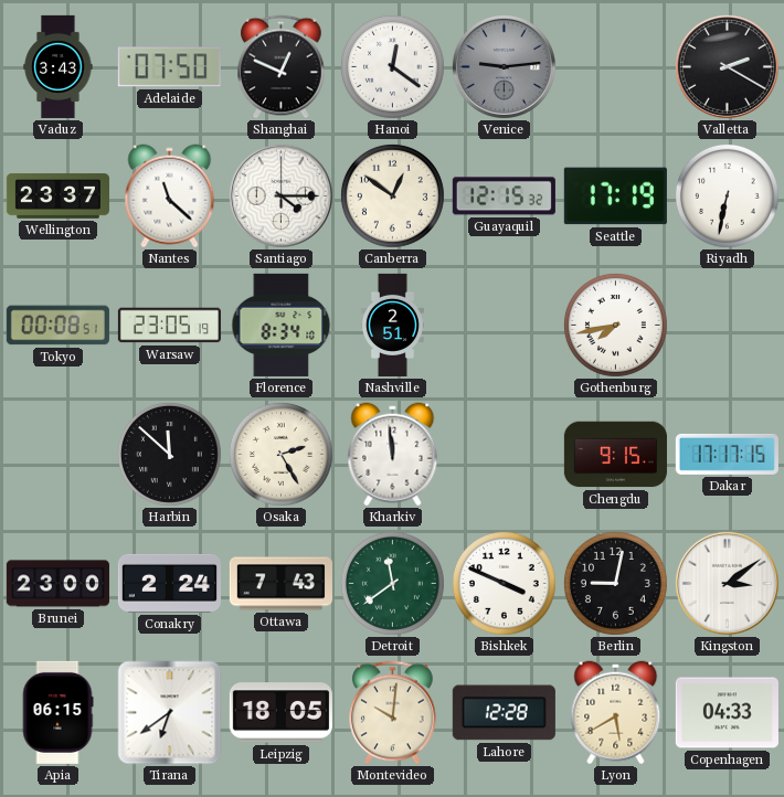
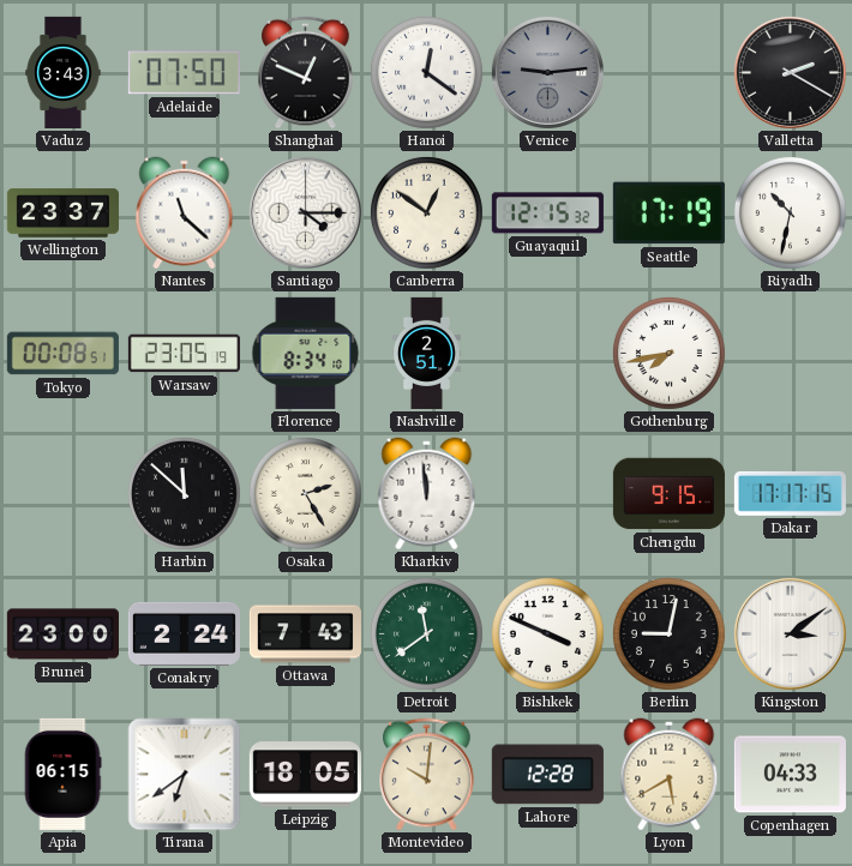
Riyadh: 6:32 -> 10:32 (790, 212)
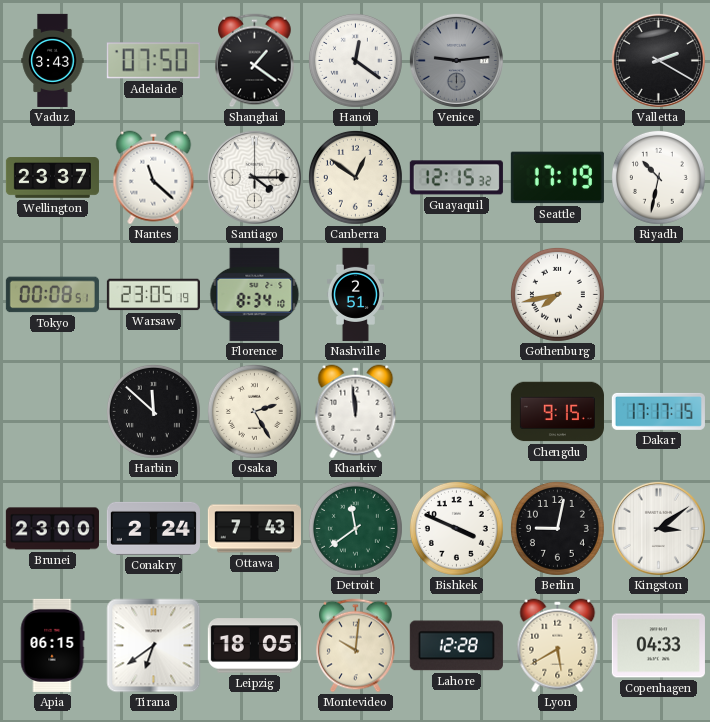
Shanghai: 12:49 -> 1:21 (255, 61)
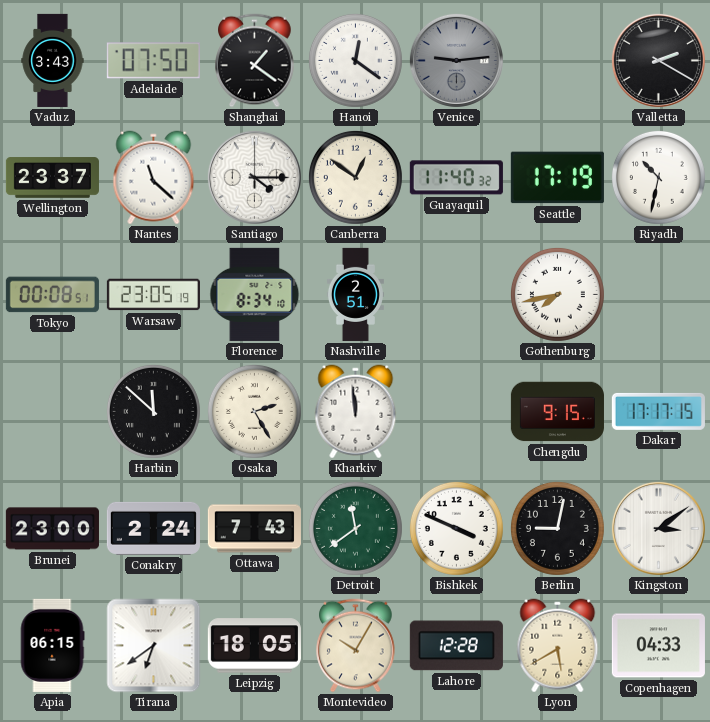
Guayaquil: 12:15 -> 11:40 (456, 178)
Montevideo: 10:01 -> 10:05 (356, 646)
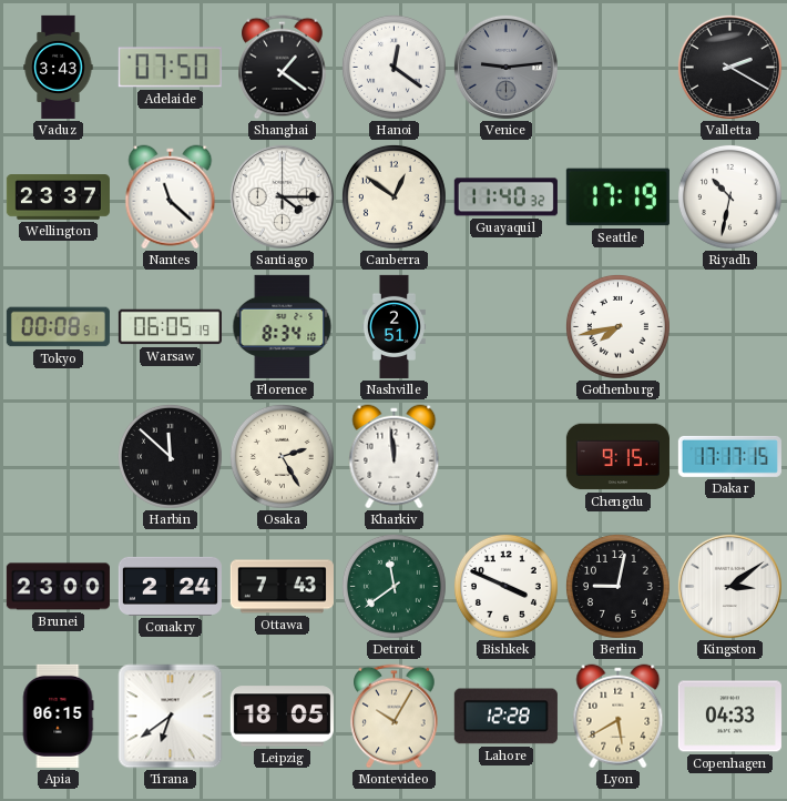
Warsaw: 23:05 -> 06:05 (170, 327)
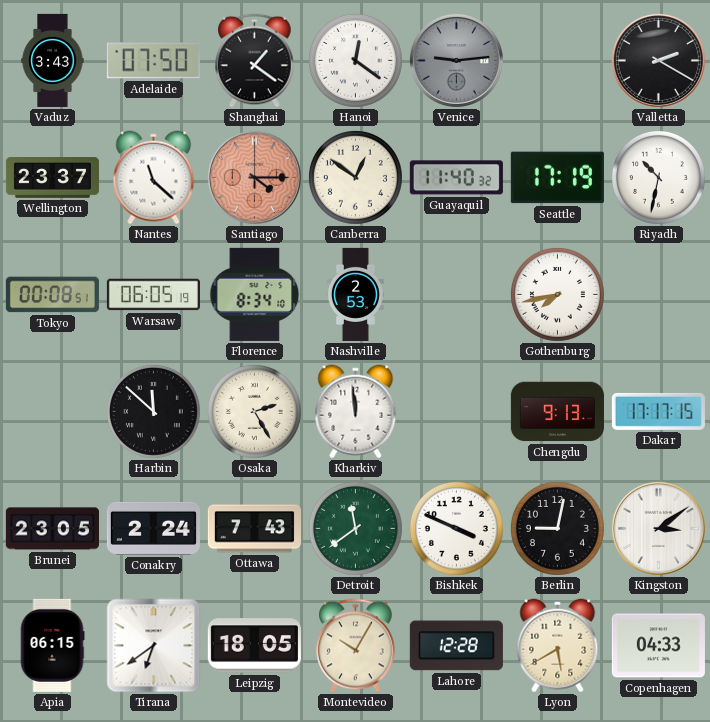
Santiago dial: white -> salmon (254, 177)
Nashville: 2:51 -> 2:53 (355, 294)
Chengdu: 9:15 -> 9:13 (557, 412)
Brunei: 23:00 -> 23:05 (52, 529)
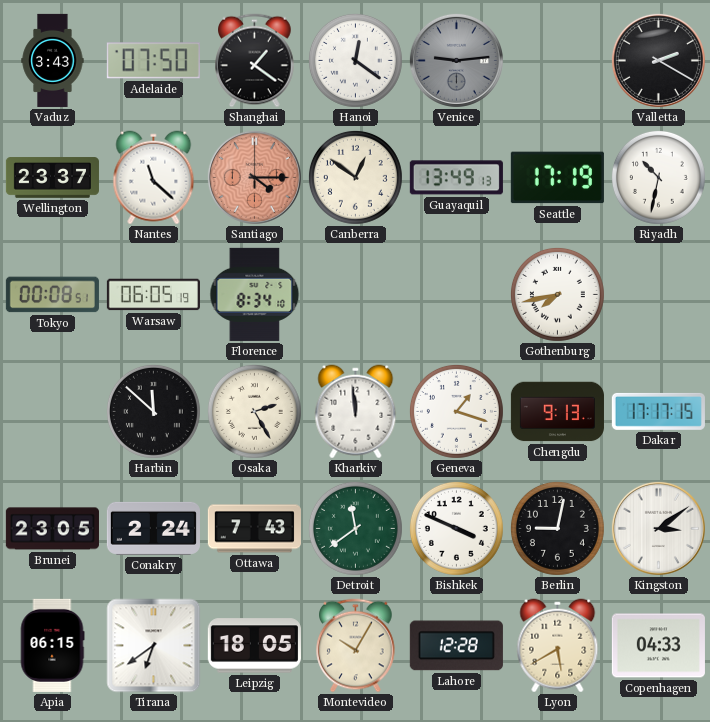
Guayaquil: 11:40 -> 13:49 (456, 178)
Nashville: 2:53 -> none (355, 294)
Geneva: none -> 1:18 (456, 411)
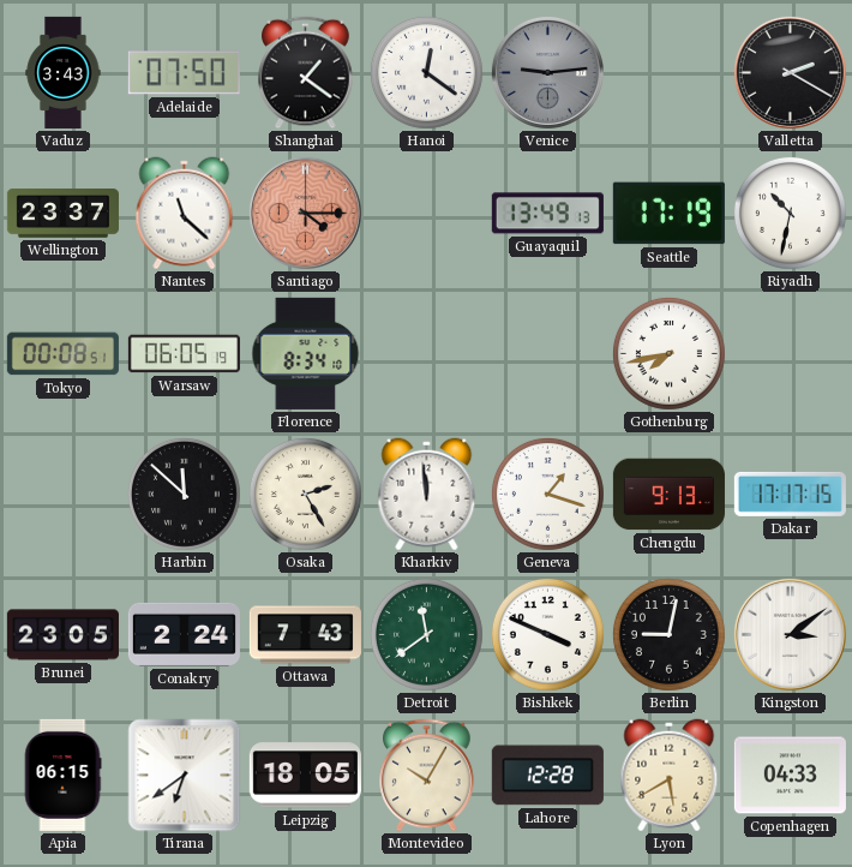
Canberra: 12:51 -> none (355, 177)
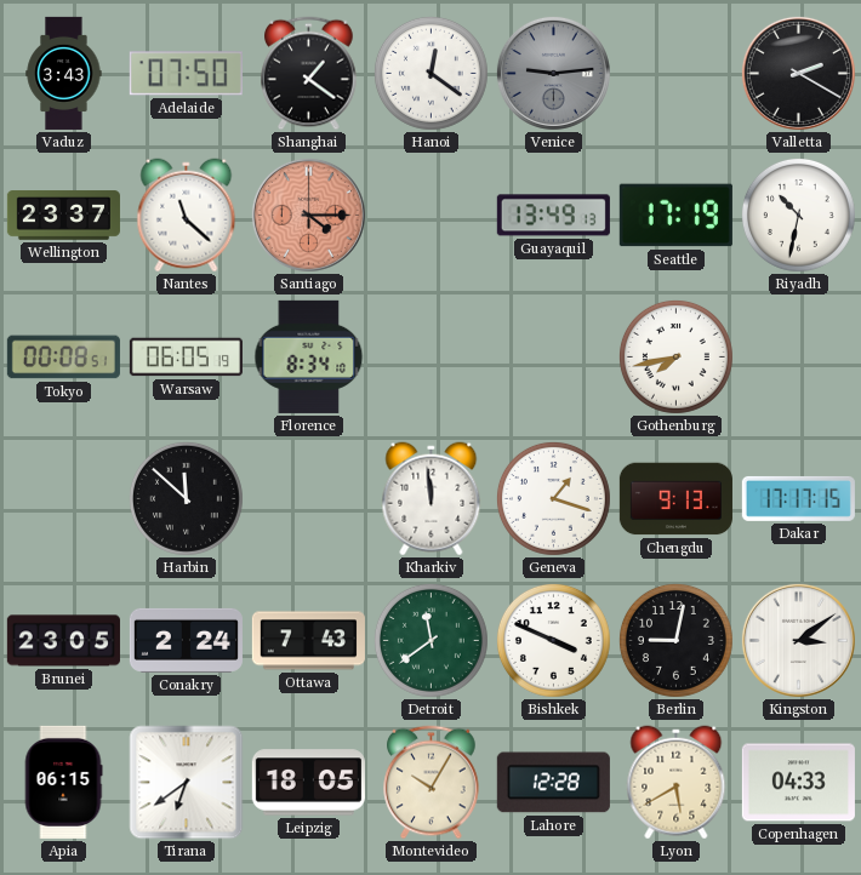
Osaka: 2:25 -> none (305, 494)
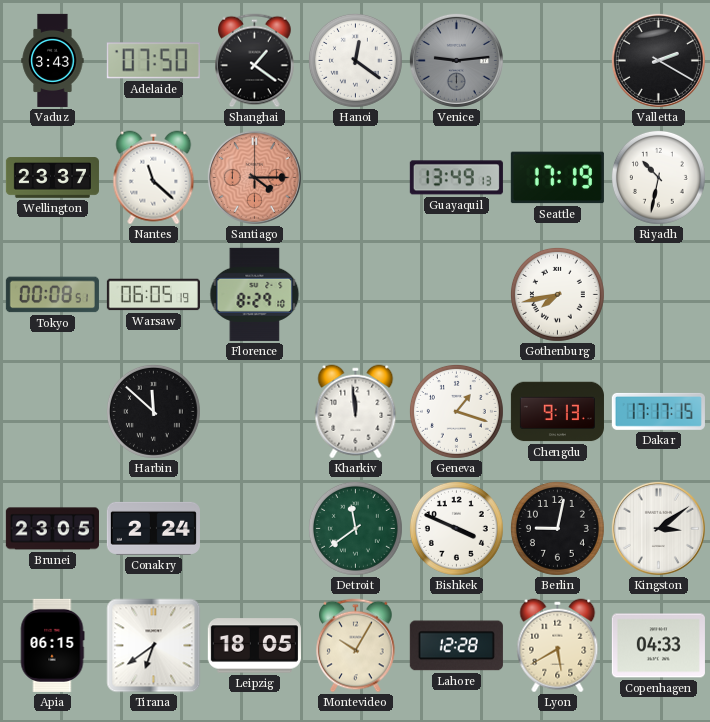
Florence: 8:34 -> 8:29 (255, 294)
Ottawa: 7:43 -> none (308, 641)
